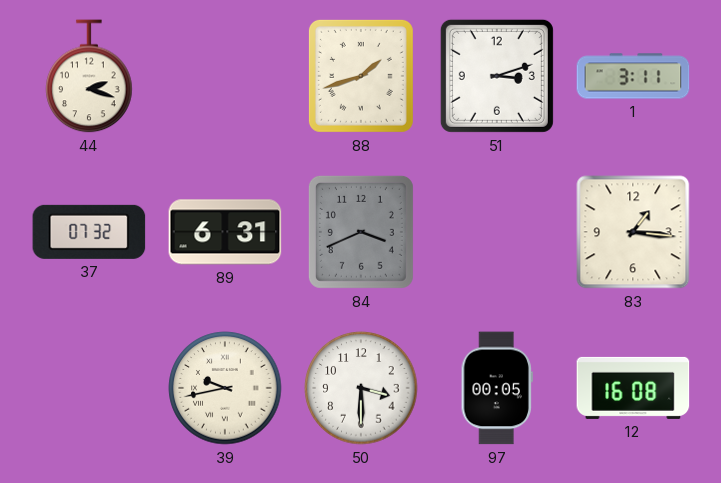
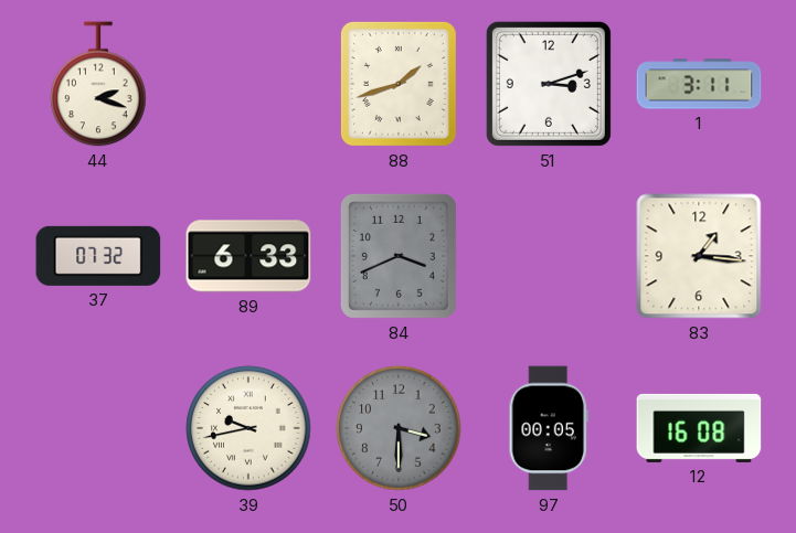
89: 6:31 -> 6:33 (248, 256)
50 dial: white -> grey (399, 428)
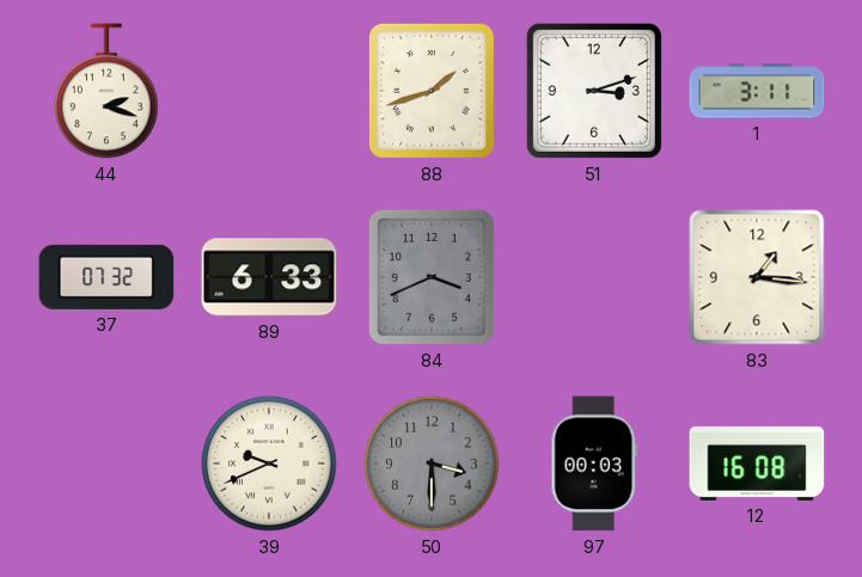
39: 9:43 -> 9:41 (269, 464)
97: 00:05 -> 00:03 (594, 464)
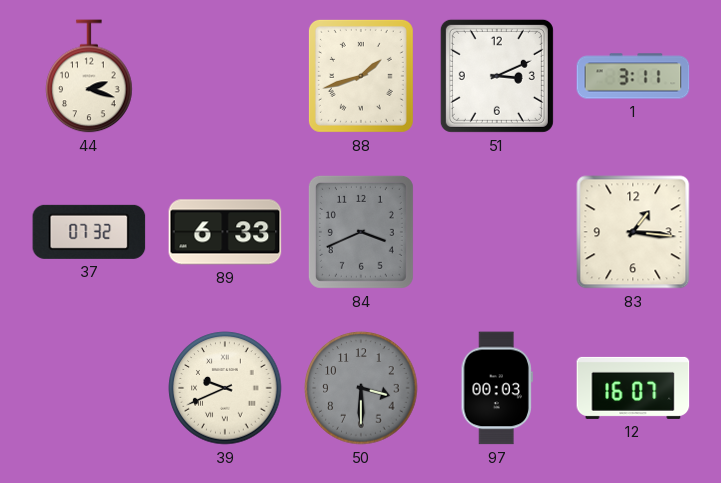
51: 3:12 -> 3:11 (497, 76)
12: 16:08 -> 16:07 (633, 388)
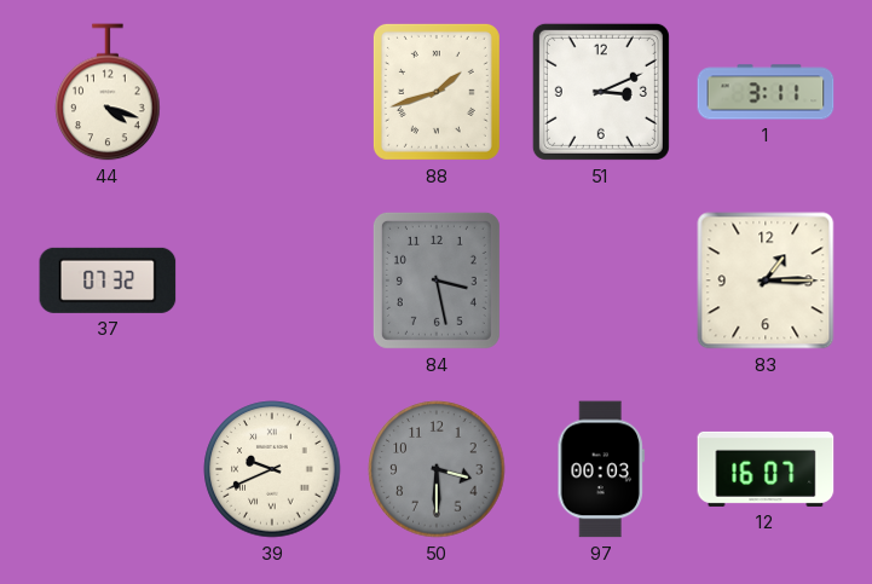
44: 2:18 -> 4:18 (108, 92)
89: 6:33 -> none (225, 232)
84: 3:41 -> 3:28 (437, 281)
83: 1:16 -> 1:15 (766, 281)
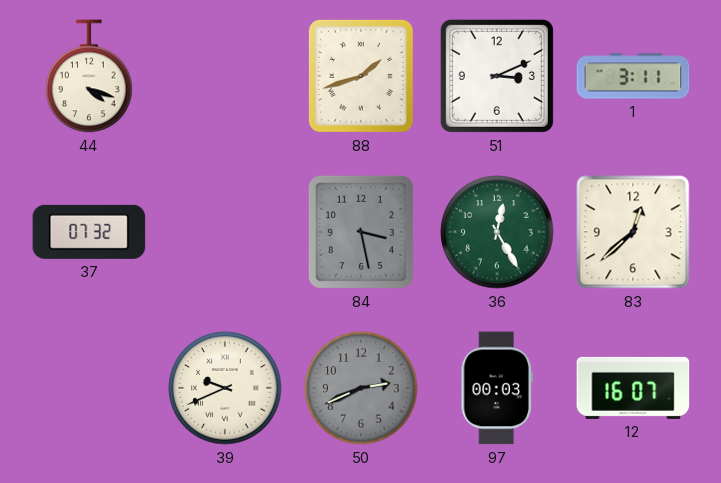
36: none -> 12:25 (497, 232)
83: 1:15 -> 12:38 (633, 232)
50: 3:30 -> 2:41 (361, 388)
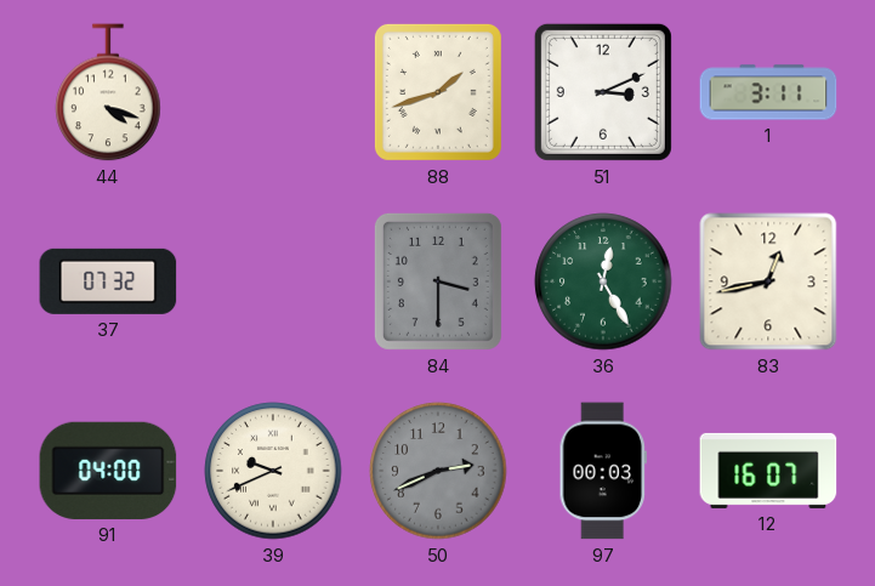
84: 3:28 -> 3:30 (438, 281)
83: 12:38 -> 12:43 (768, 281)
91: none -> 04:00 (108, 471)
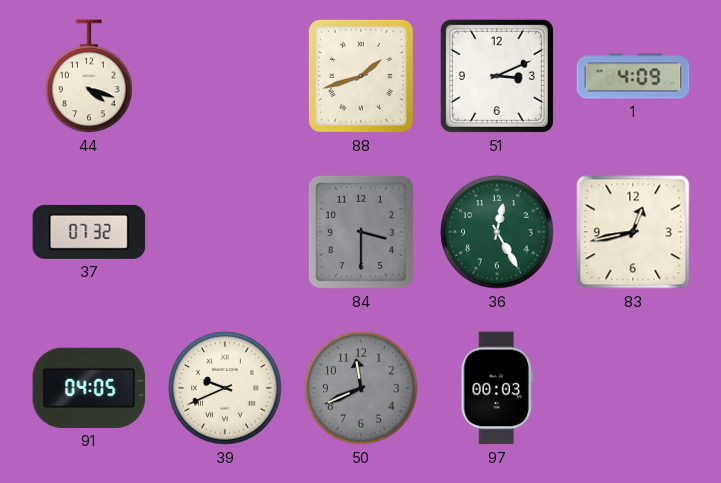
1: 3:11 -> 4:09 (633, 76)
91: 04:00 -> 04:05 (89, 388)
50: 2:41 -> 11:41 (361, 388)
12: 16:07 -> none (768, 471)
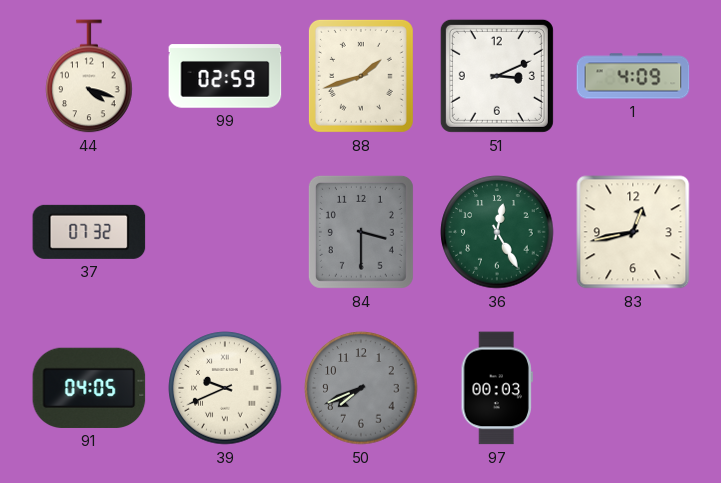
99: none -> 02:59 (225, 76)
50: 11:41 -> 7:41 (361, 388)
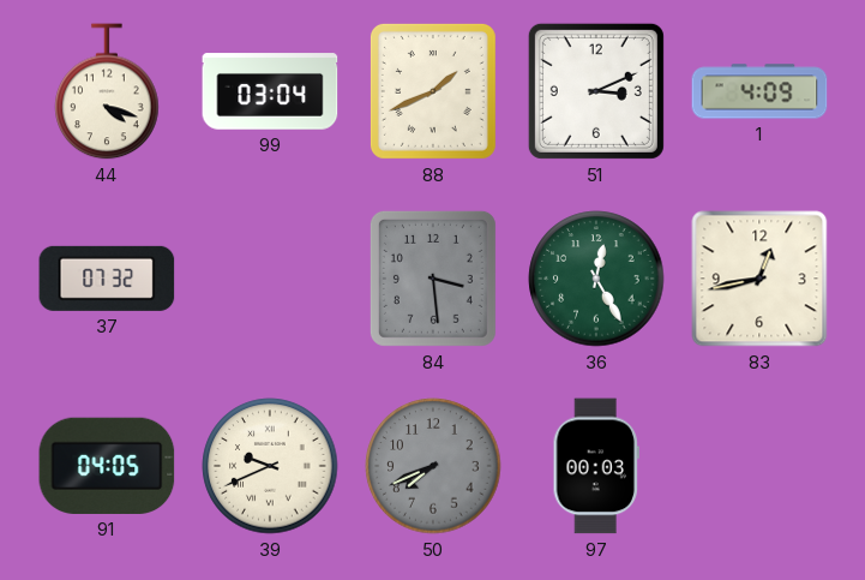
99: 02:59 -> 03:04 (270, 91)
88: 1:42 -> 1:41 (433, 91)
84: 3:30 -> 3:29 (433, 279)
